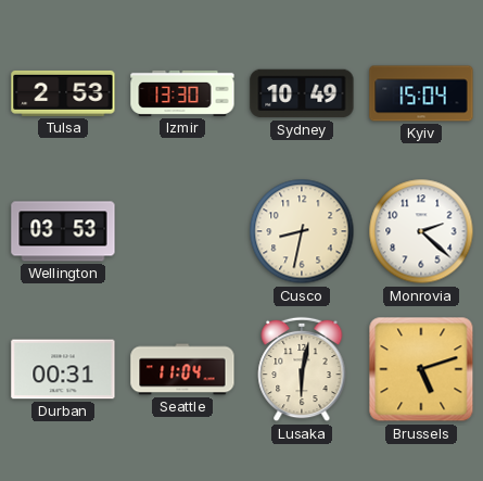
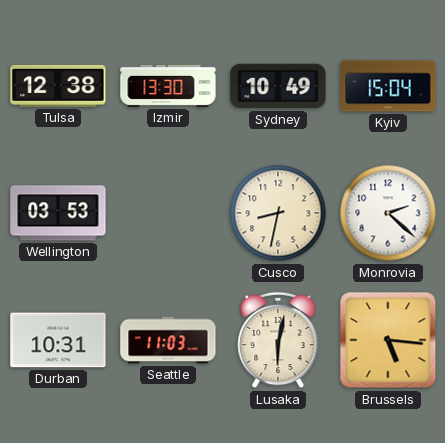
Tulsa: 2:53 -> 12:38 (58, 86)
Durban: 00:31 -> 10:31 (58, 340)
Seattle: 11:04 -> 11:03 (168, 340)
Brussels: 5:12 -> 5:16 (388, 340)
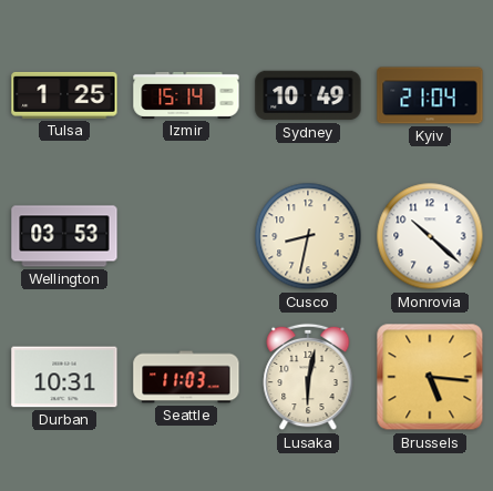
Tulsa: 12:38 -> 1:25 (64, 95)
Izmir: 13:30 -> 15:14 (186, 95)
Kyiv: 15:04 -> 21:04 (430, 95)
Monrovia: 2:22 -> 10:22 (430, 236)
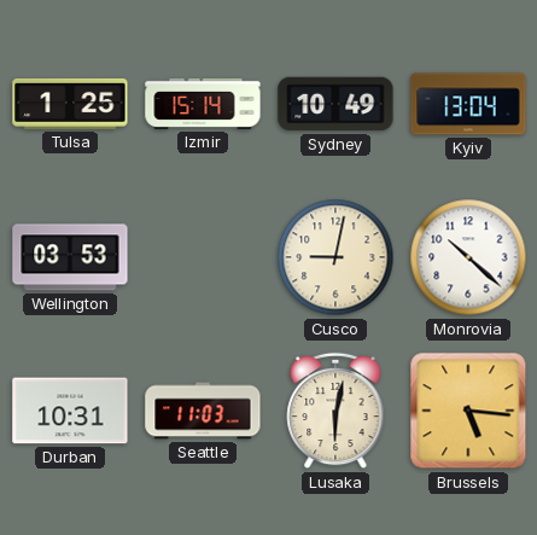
Kyiv: 21:04 -> 13:04 (468, 104)
Cusco: 8:32 -> 9:02 (335, 257)
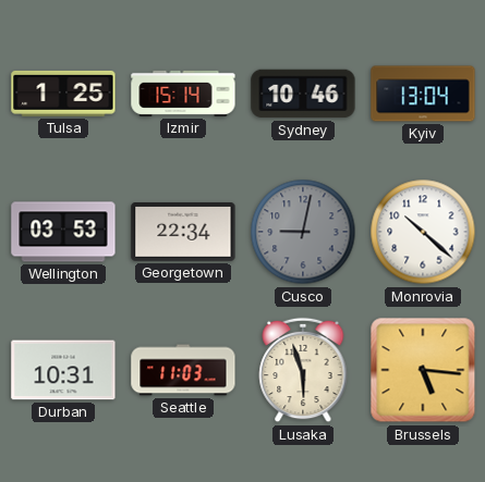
Sydney: 10:49 -> 10:46 (303, 94)
Georgetown: none -> 22:34 (183, 233)
Cusco dial: cream -> grey (303, 232)
Lusaka: 6:02 -> 5:57 (303, 370)
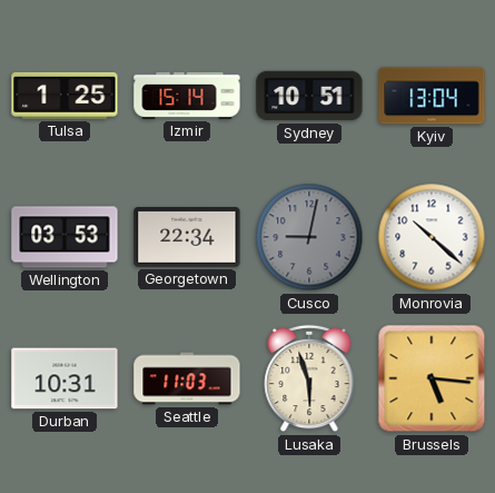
Sydney: 10:46 -> 10:51 (309, 96)
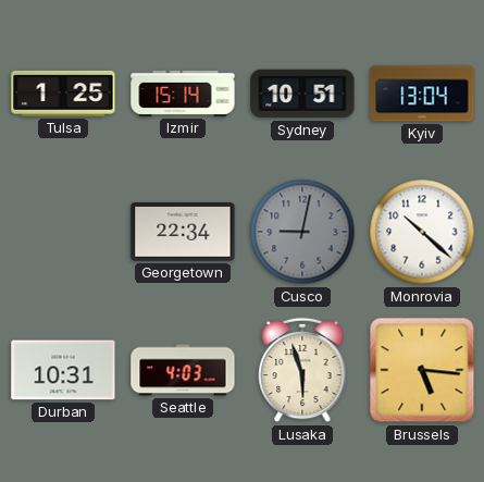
Wellington: 03:53 -> none (65, 237)
Seattle: 11:03 -> 4:03 (183, 370)
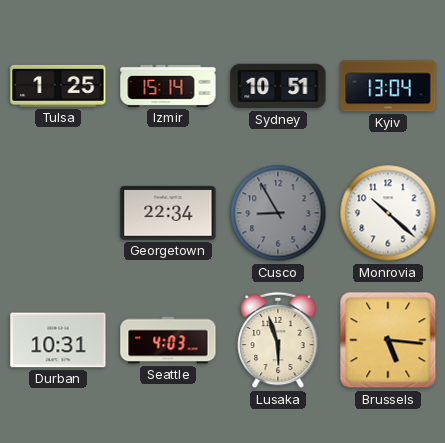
Cusco: 9:02 -> 8:55 (278, 213)
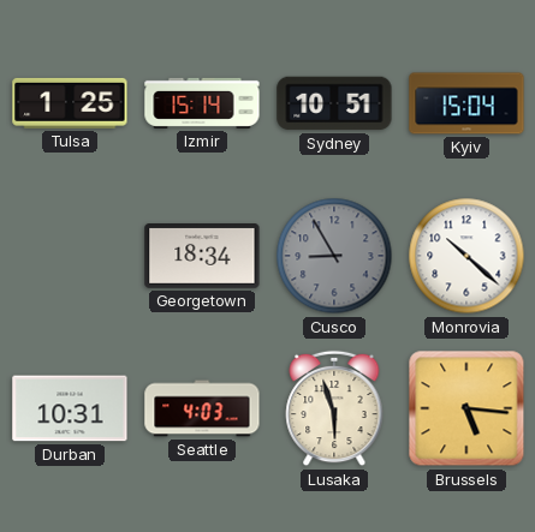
Kyiv: 13:04 -> 15:04 (466, 103)
Georgetown: 22:34 -> 18:34 (202, 257)
